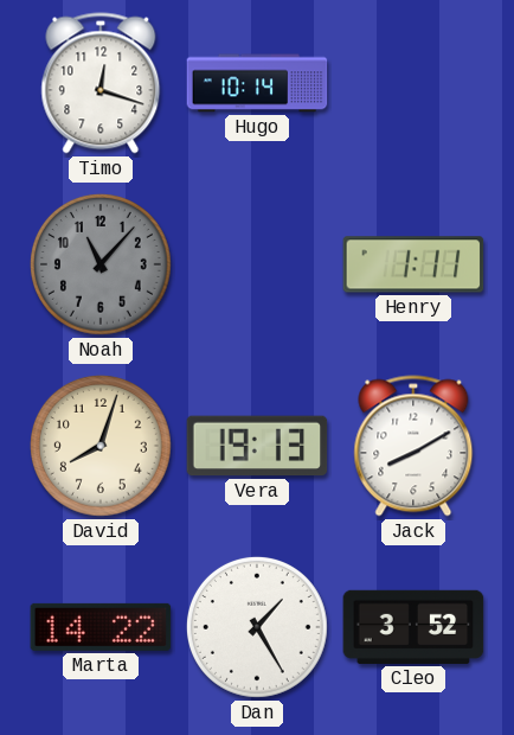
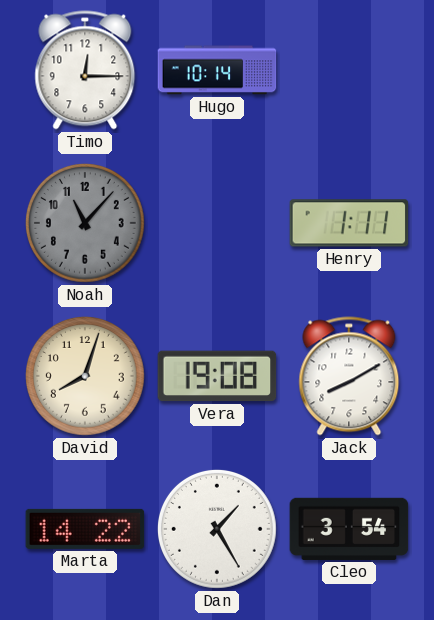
Timo: 12:18 -> 12:15 (85, 70)
Vera: 19:13 -> 19:08 (217, 376)
Cleo: 3:52 -> 3:54 (349, 529)
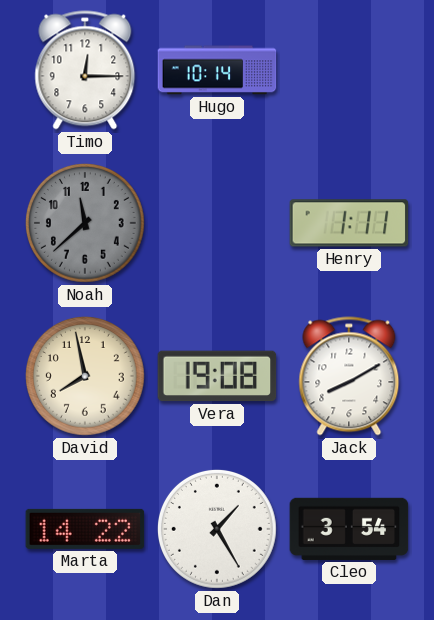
Noah: 11:07 -> 11:38 (85, 223)
David: 8:03 -> 7:58 (85, 376)
